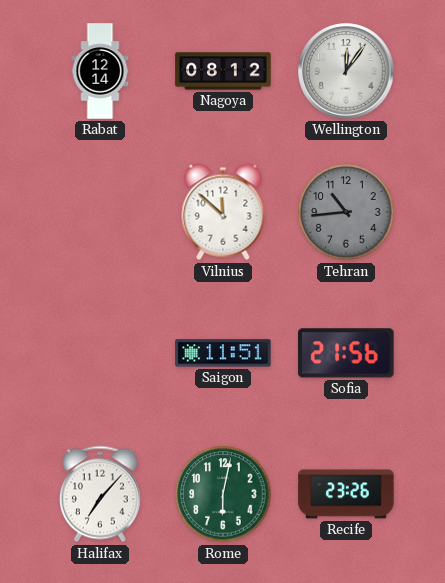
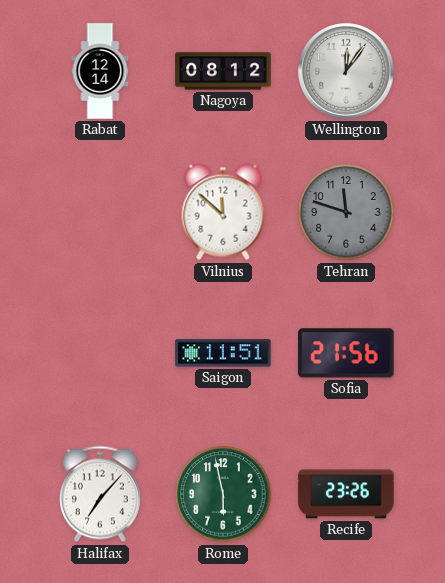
Tehran: 10:44 -> 11:48 (346, 212)
Rome: 6:02 -> 5:58 (223, 494)
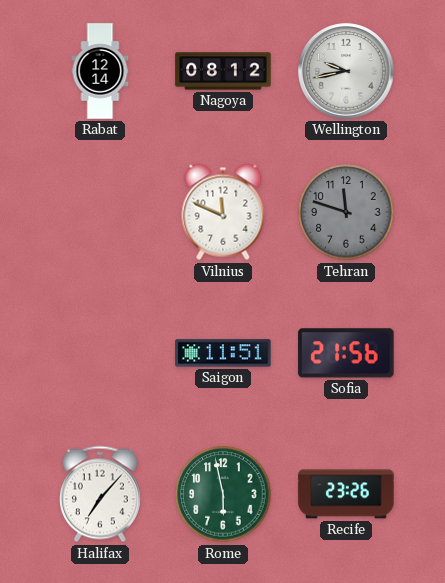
Wellington: 12:06 -> 9:43 (346, 71)
Vilnius: 11:52 -> 11:49 (223, 212)
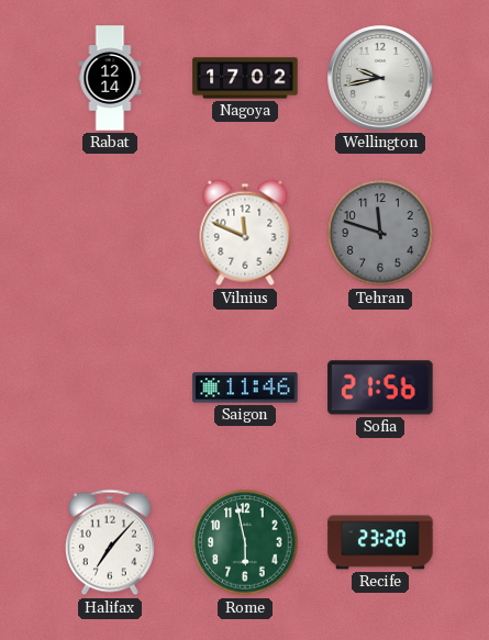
Nagoya: 08:12 -> 17:02 (245, 78)
Saigon: 11:51 -> 11:46 (245, 388)
Recife: 23:26 -> 23:20 (380, 542)
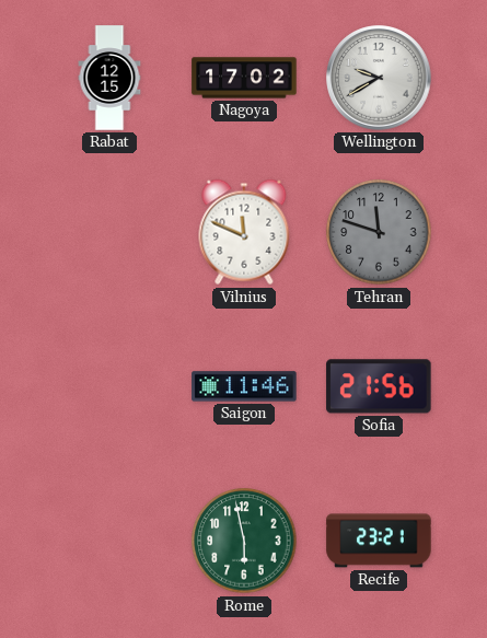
Rabat: 12:14 -> 12:15 (109, 78)
Wellington: 9:43 -> 9:40 (379, 78)
Halifax: 7:07 -> none (110, 542)
Recife: 23:20 -> 23:21 (379, 541)
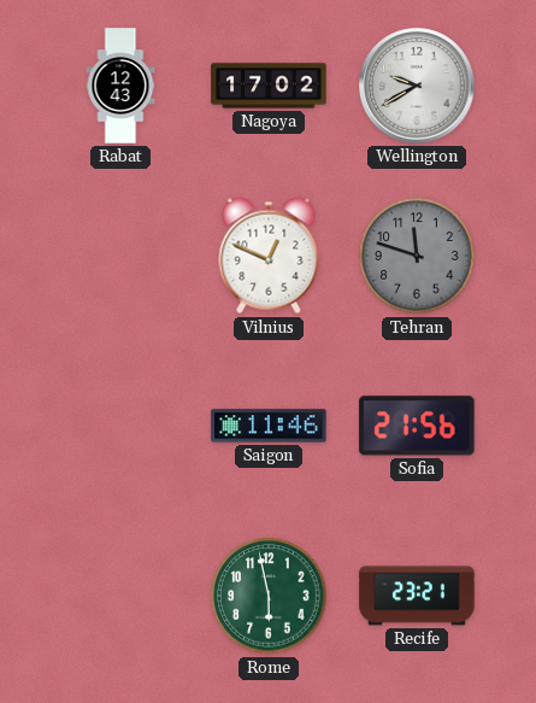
Rabat: 12:15 -> 12:43 (120, 86)
Vilnius: 11:49 -> 12:49 (269, 256)
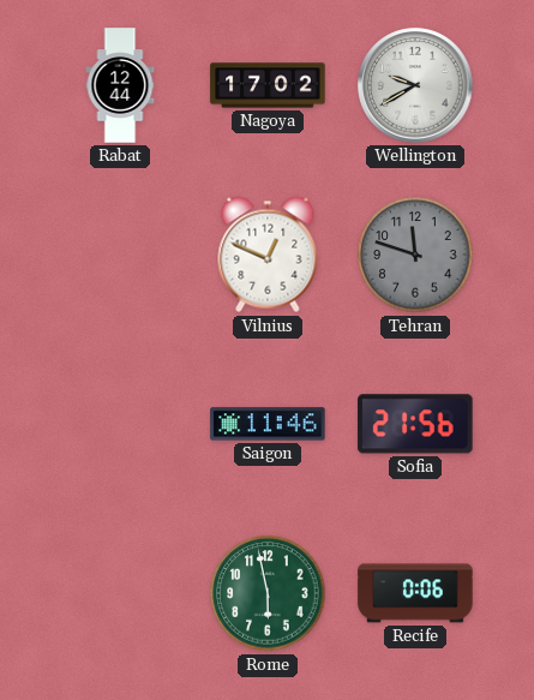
Rabat: 12:43 -> 12:44 (120, 85)
Recife: 23:21 -> 0:06 (415, 593)
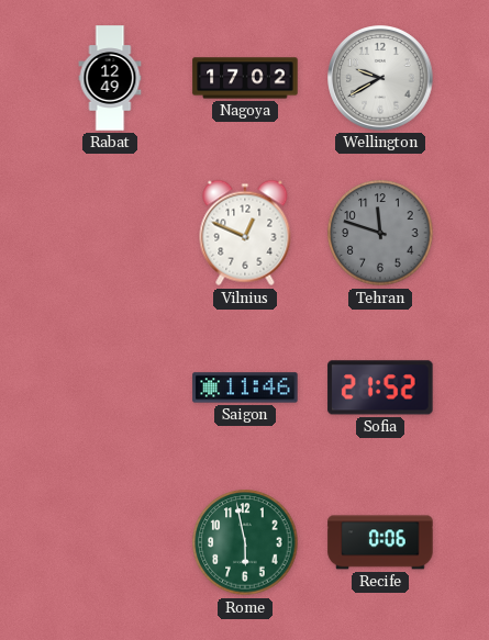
Rabat: 12:44 -> 12:49 (110, 78)
Sofia: 21:56 -> 21:52 (380, 388)
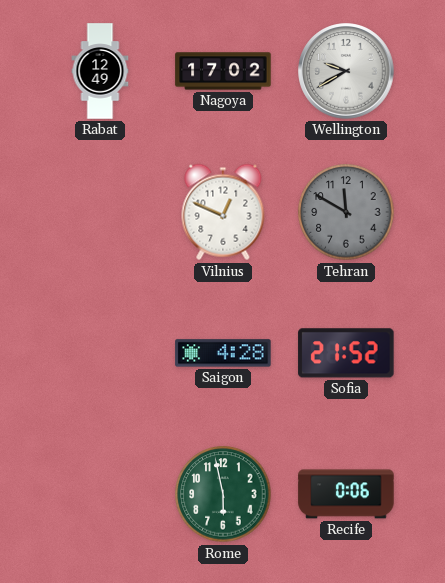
Tehran: 11:48 -> 11:50 (346, 212)
Saigon: 11:46 -> 4:28 (223, 353)
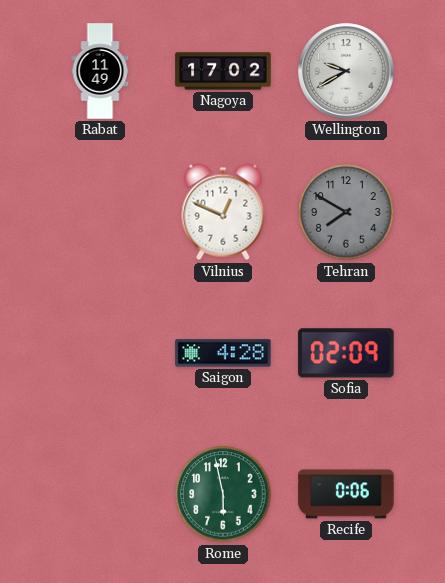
Rabat: 12:49 -> 11:49 (100, 71)
Tehran: 11:50 -> 7:50 (346, 212)
Sofia: 21:52 -> 02:09 (346, 353)
